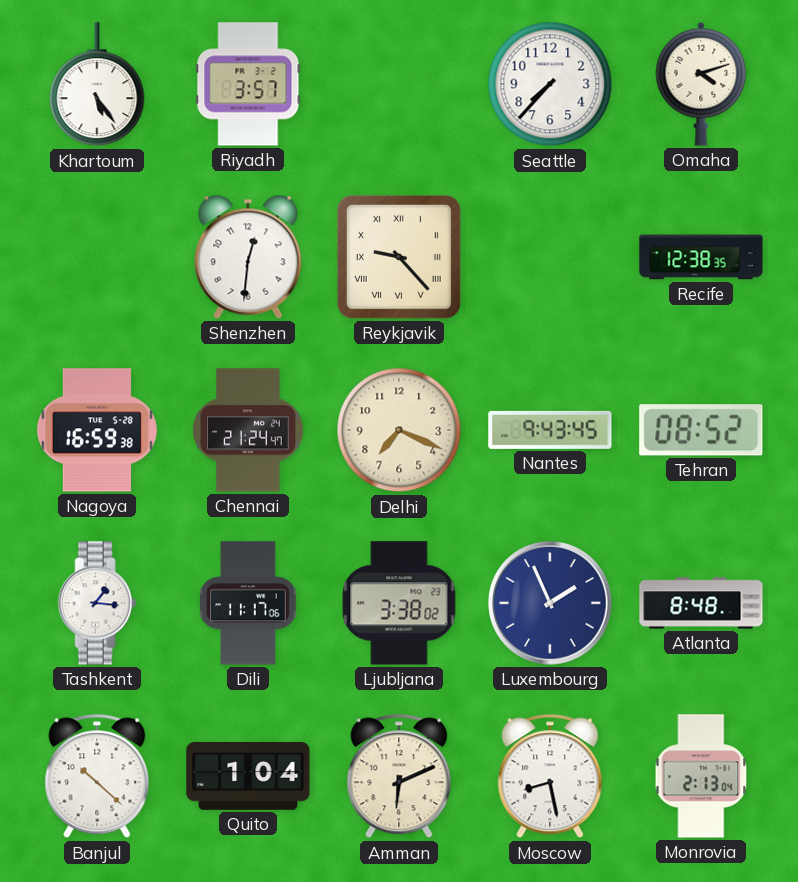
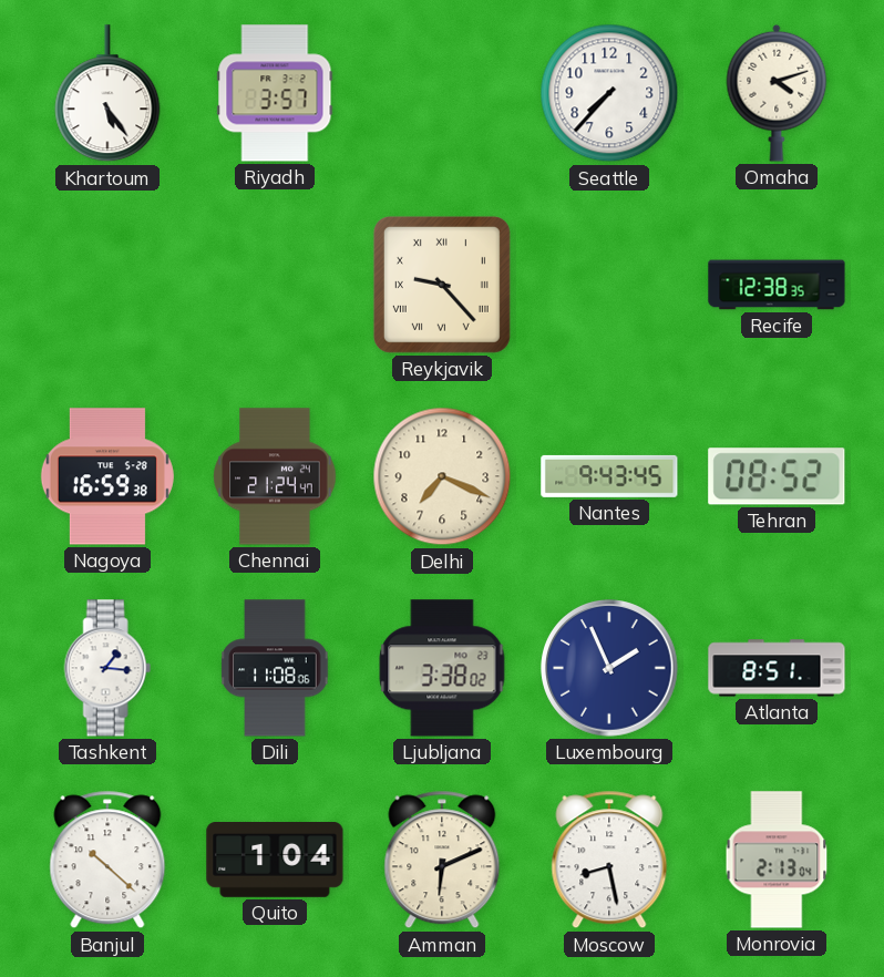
Shenzhen: 12:31 -> none (248, 257)
Dili: 11:17 -> 11:08 (275, 668)
Atlanta: 8:48 -> 8:51 (777, 668)
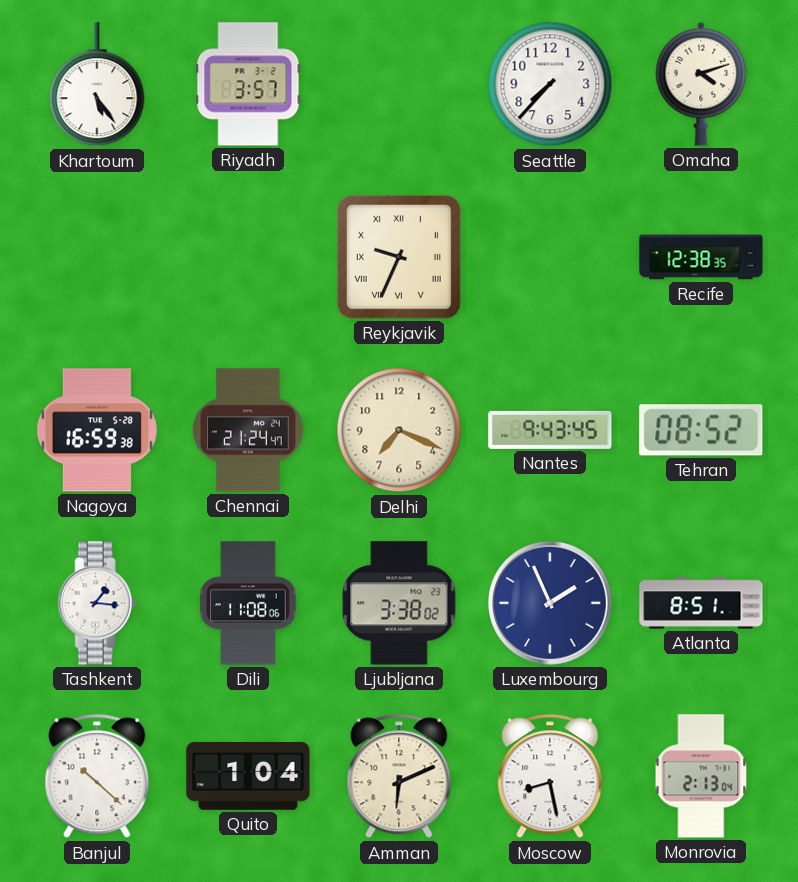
Reykjavik: 9:23 -> 9:34 (399, 257)
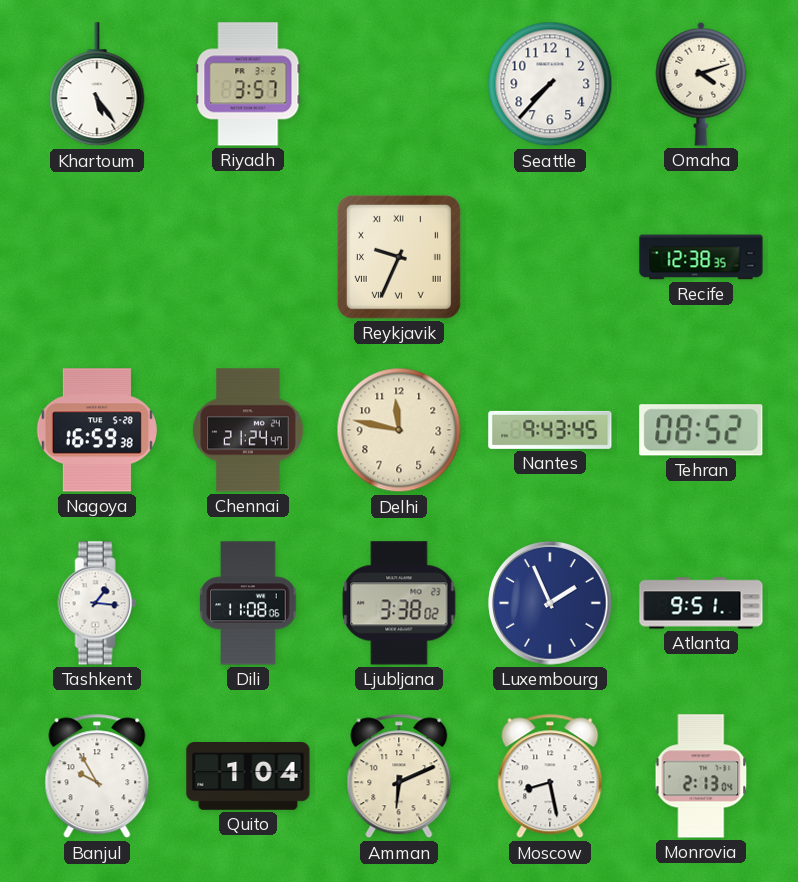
Delhi: 7:19 -> 11:47 (399, 430)
Atlanta: 8:51 -> 9:51 (701, 603)
Banjul: 10:22 -> 9:55 (97, 776)
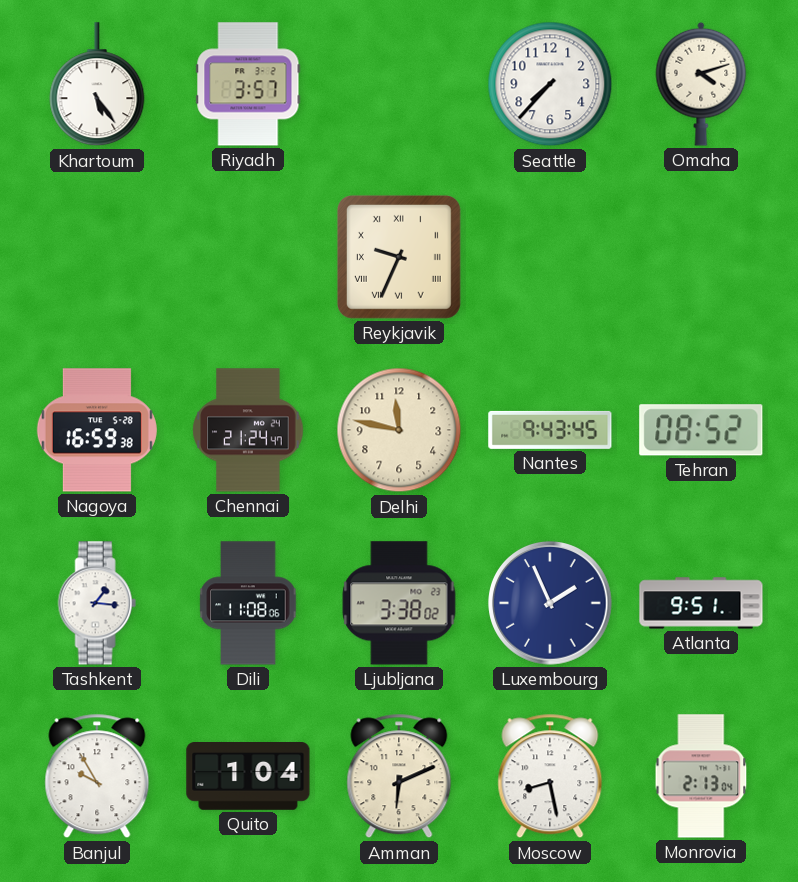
Recife: 12:38 -> none (701, 257)
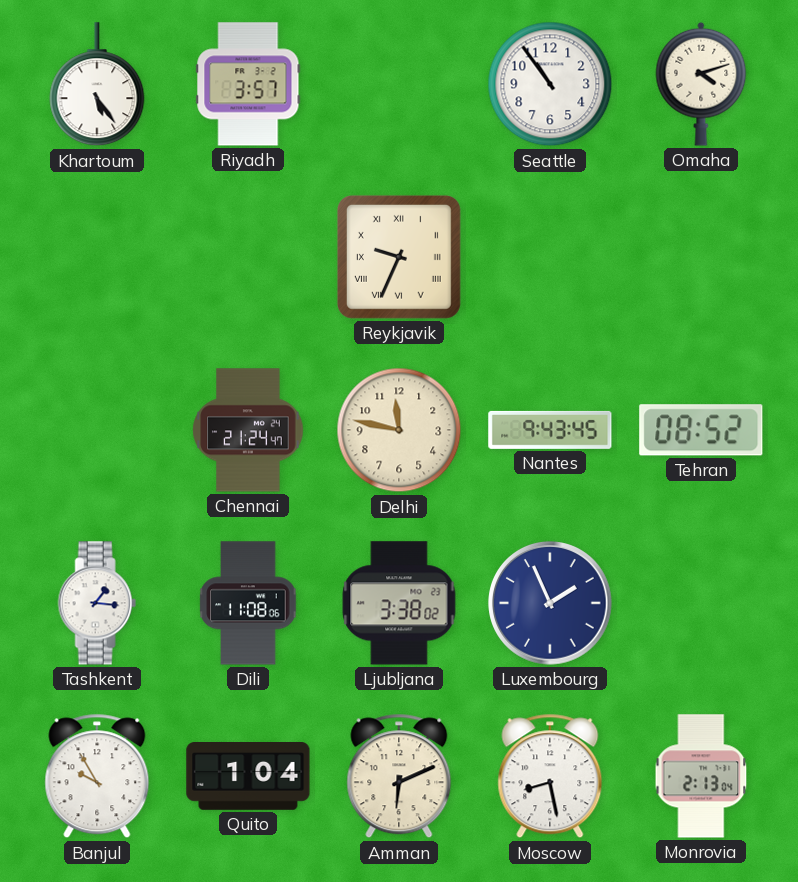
Seattle: 7:37 -> 10:54 (550, 84)
Nagoya: 16:59 -> none (97, 430)
Atlanta: 9:51 -> none (701, 603)
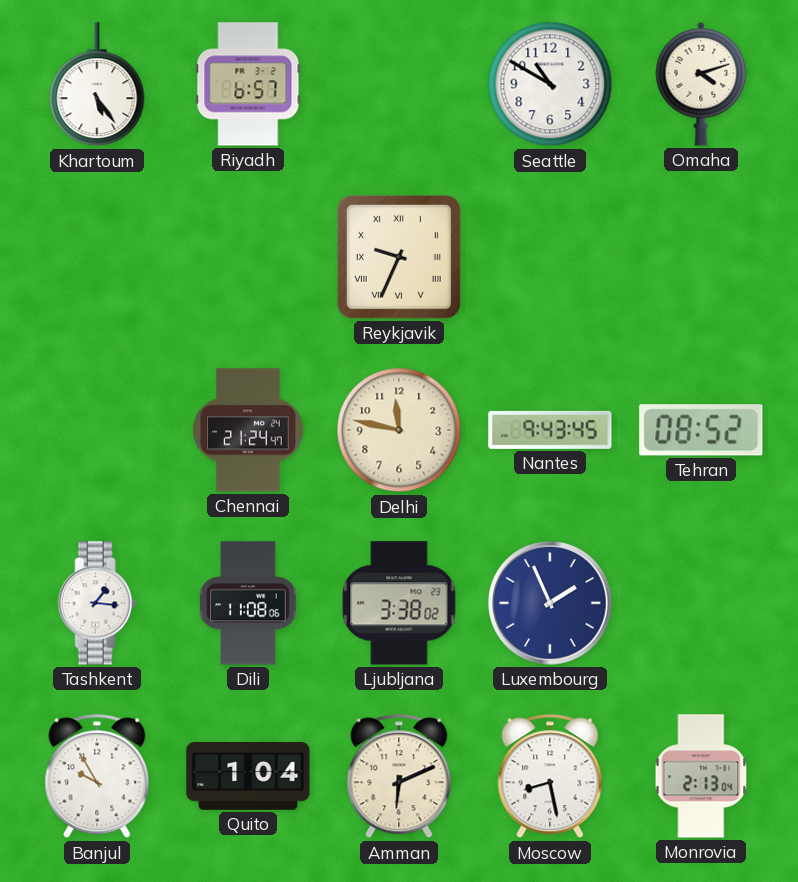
Riyadh: 3:57 -> 6:57 (248, 84)
Seattle: 10:54 -> 10:50 (550, 84)
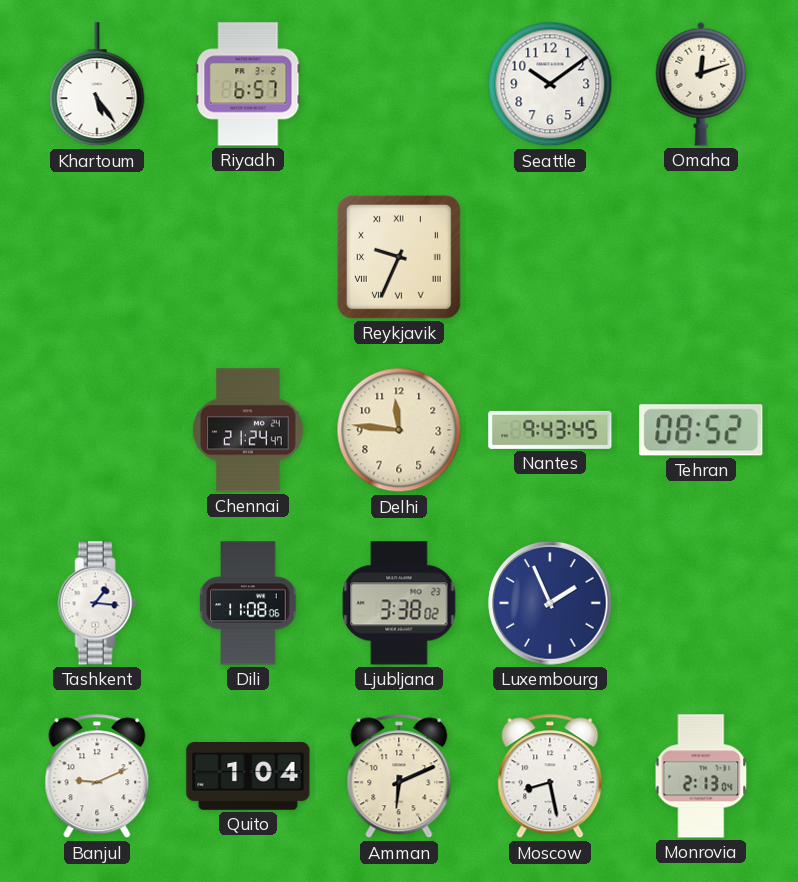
Seattle: 10:50 -> 10:09 (550, 84)
Omaha: 4:12 -> 12:12 (701, 84)
Delhi: 11:47 -> 11:46 (399, 430)
Banjul: 9:55 -> 9:11 (97, 776)
